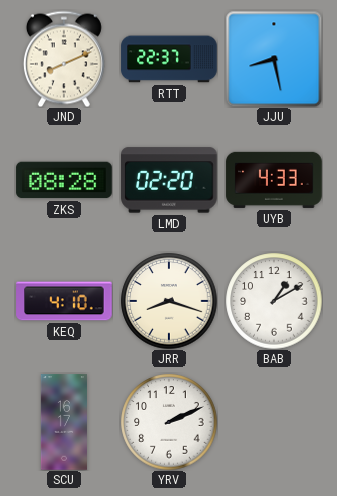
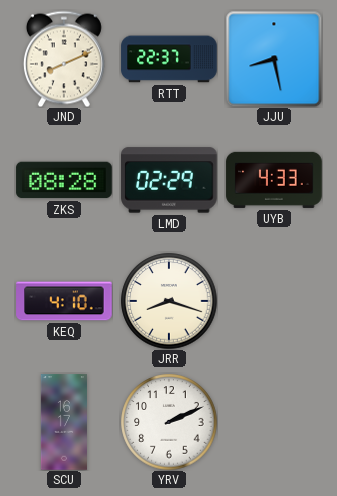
LMD: 02:20 -> 02:29 (169, 180)
BAB: 1:10 -> none (274, 301)
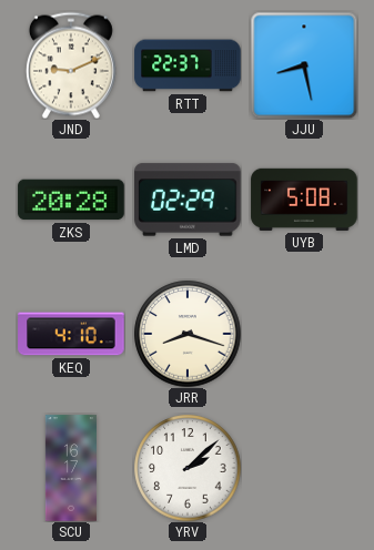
JND: 8:11 -> 9:11 (71, 65)
ZKS: 08:28 -> 20:28 (71, 200)
UYB: 4:33 -> 5:08 (304, 200)
YRV: 2:11 -> 2:08 (188, 468)
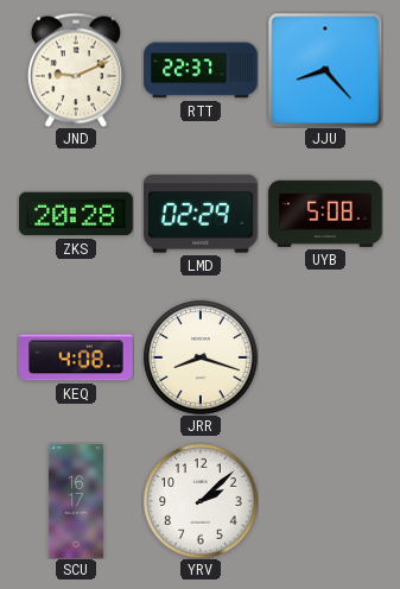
JJU: 8:28 -> 8:23 (325, 70)
KEQ: 4:10 -> 4:08 (76, 357)
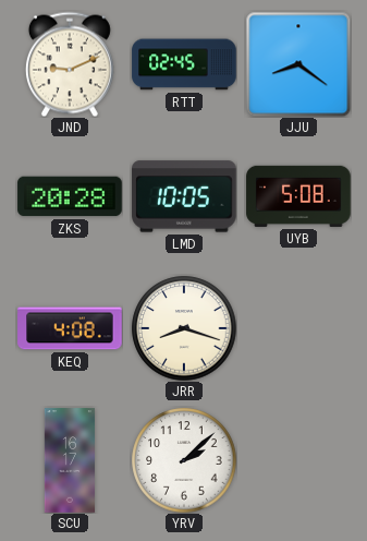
RTT: 22:37 -> 02:45 (184, 64)
JJU: 8:23 -> 8:21 (298, 64)
LMD: 02:29 -> 10:05 (184, 196)
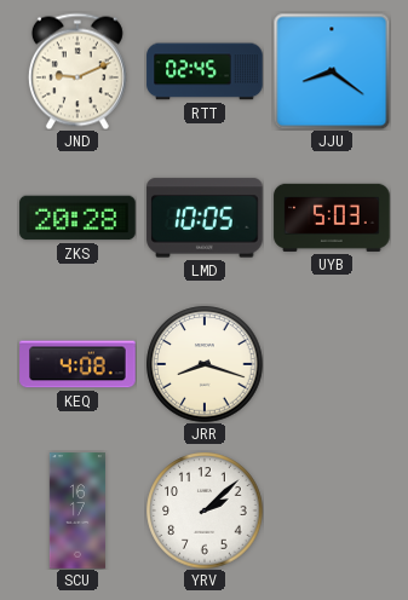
UYB: 5:08 -> 5:03 (332, 218)
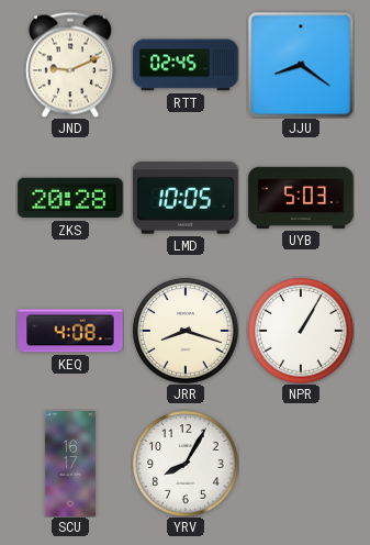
NPR: none -> 1:05 (301, 331)
YRV: 2:08 -> 8:05 (186, 464)
